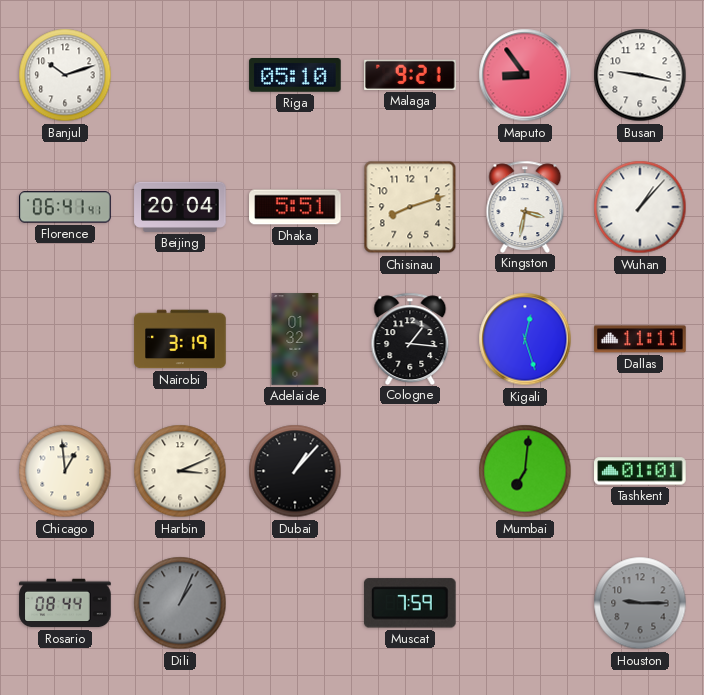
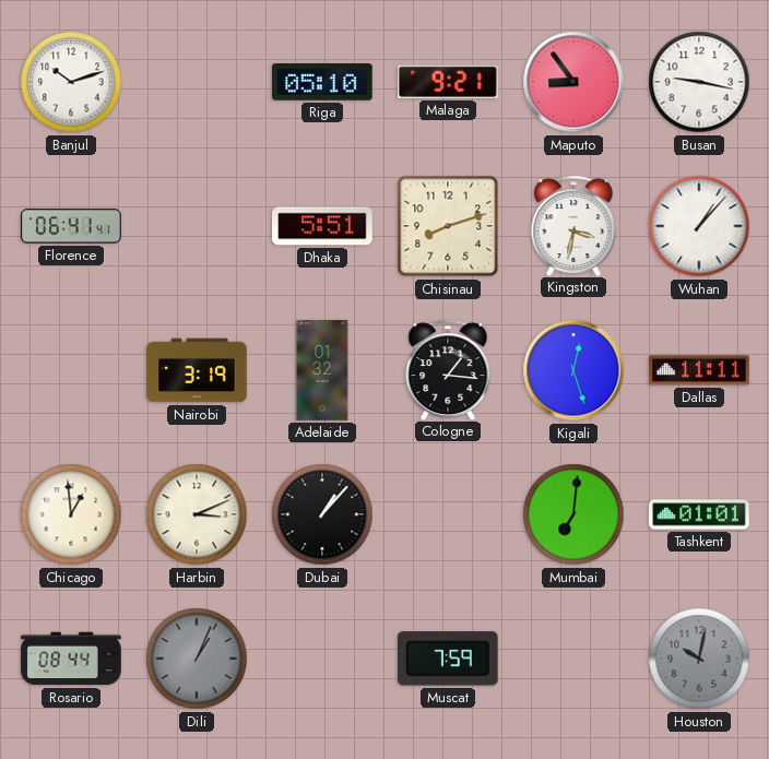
Beijing: 20:04 -> none (180, 207)
Houston: 9:15 -> 10:02 (699, 659)
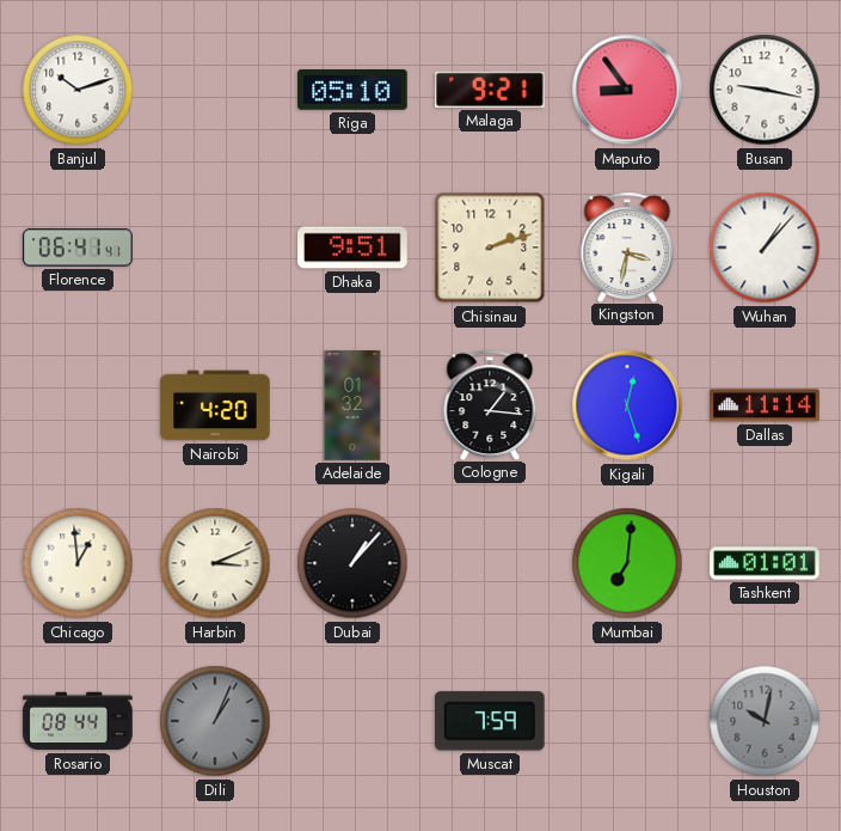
Dhaka: 5:51 -> 9:51 (352, 248)
Chisinau: 8:12 -> 2:12 (490, 248)
Nairobi: 3:19 -> 4:20 (215, 405)
Dallas: 11:11 -> 11:14 (765, 405)
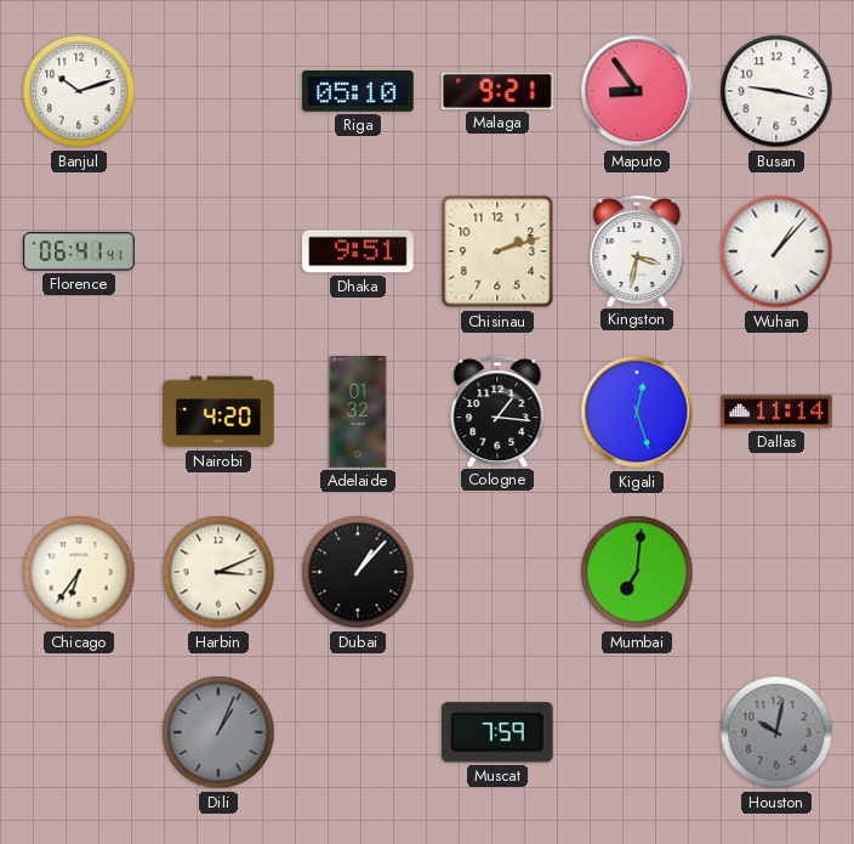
Chicago: 12:59 -> 6:36 (79, 572)
Tashkent: 01:01 -> none (765, 563)
Rosario: 08:44 -> none (78, 721)
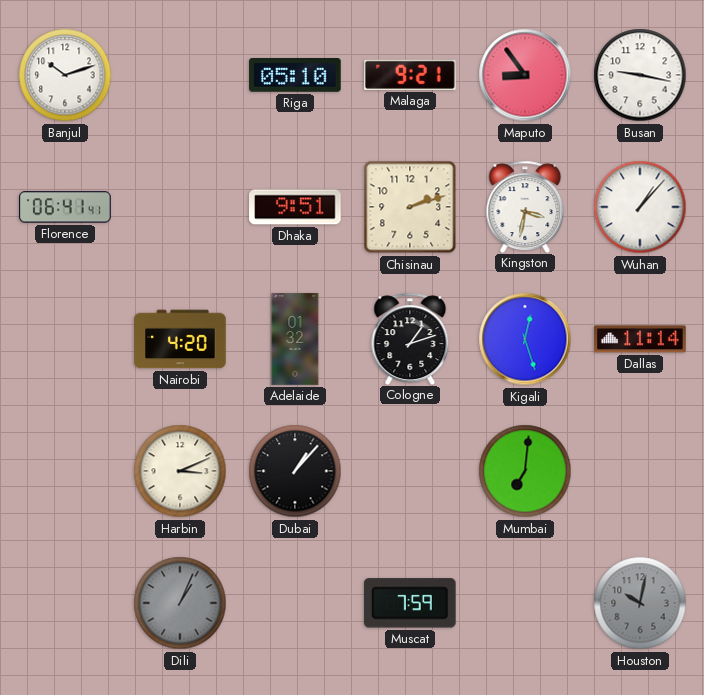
Cologne: 1:16 -> 1:12 (410, 338)
Chicago: 6:36 -> none (79, 572)
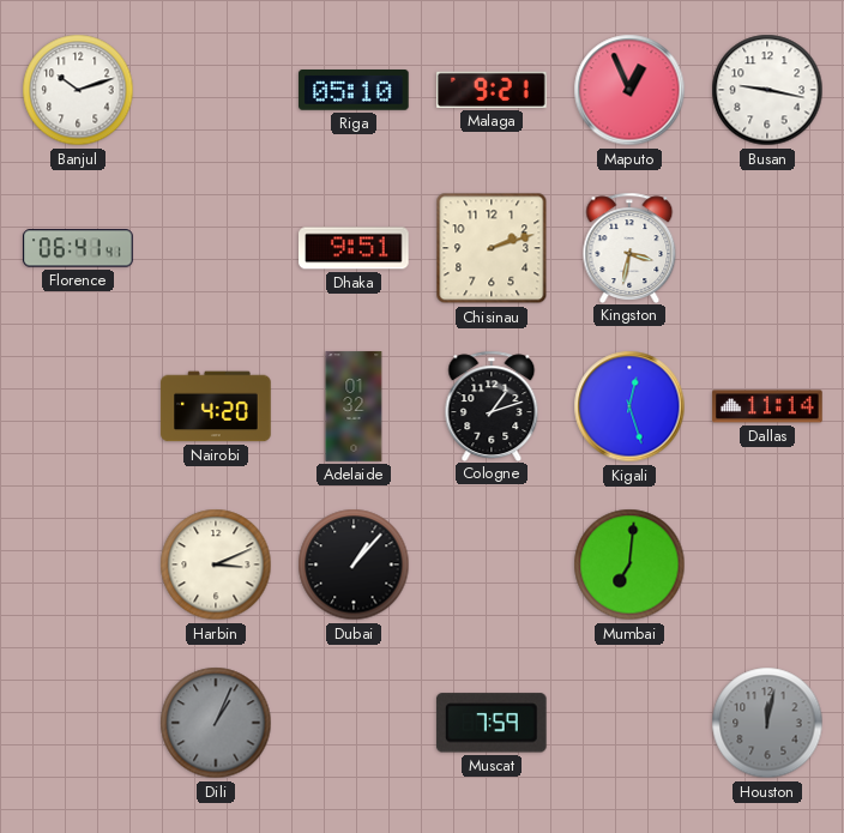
Maputo: 8:54 -> 12:56 (629, 90)
Wuhan: 1:07 -> none (640, 207)
Houston: 10:02 -> 12:02 (767, 723)
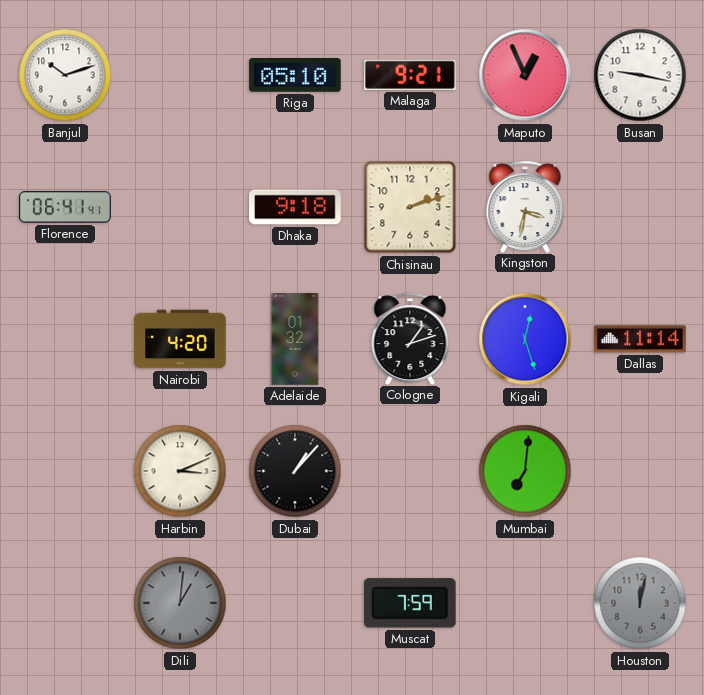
Dhaka: 9:51 -> 9:18 (295, 207)
Dili: 1:04 -> 1:01 (180, 603)
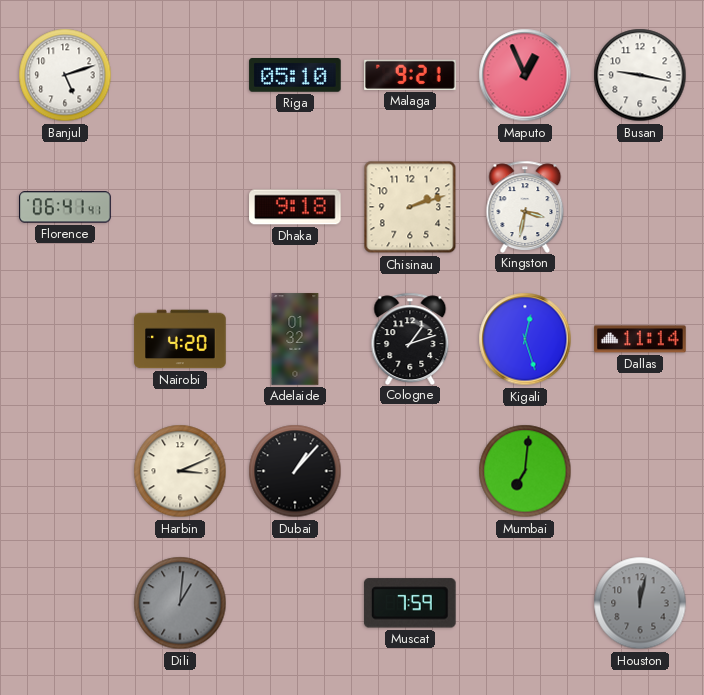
Banjul: 10:12 -> 5:12 (65, 75)
